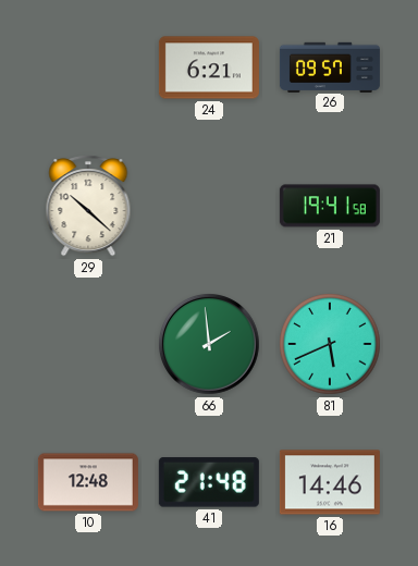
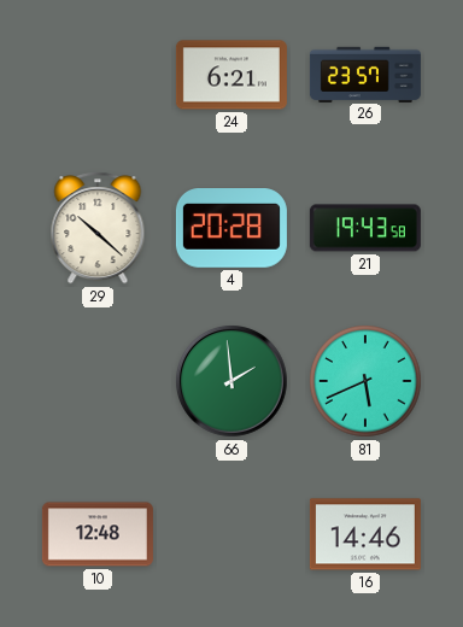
26: 09:57 -> 23:57 (365, 74)
4: none -> 20:28 (231, 228)
21: 19:41 -> 19:43 (365, 228)
41: 21:48 -> none (209, 482)
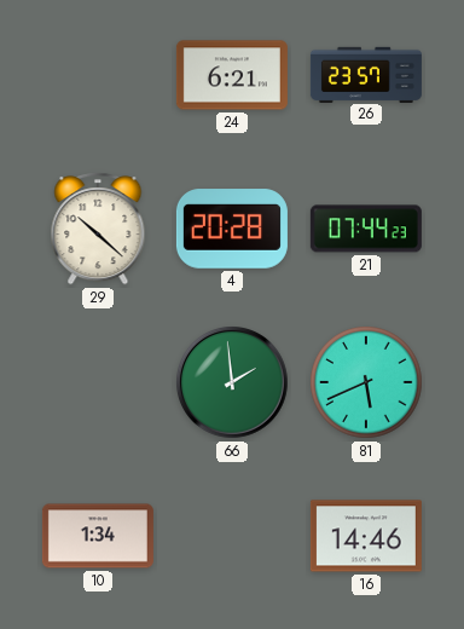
21: 19:43 -> 07:44 (366, 229)
10: 12:48 -> 1:34 (98, 536)
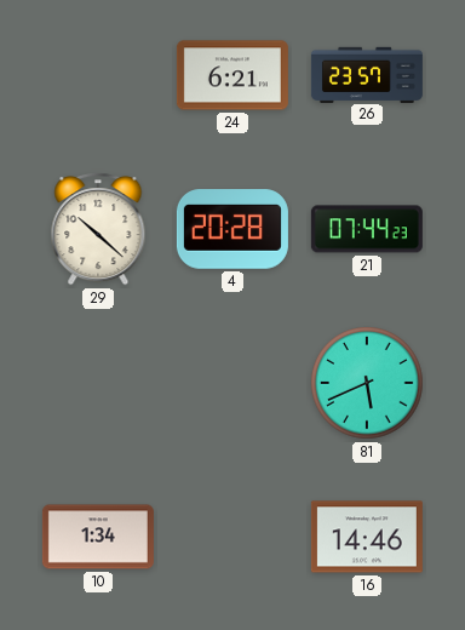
66: 1:59 -> none (233, 383)
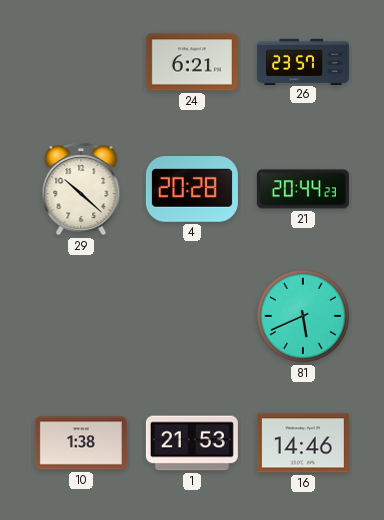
21: 07:44 -> 20:44 (303, 189)
10: 1:34 -> 1:38 (81, 443)
1: none -> 21:53 (192, 443)
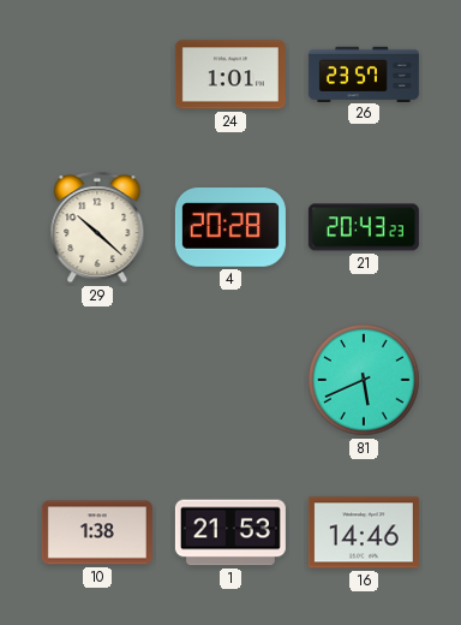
24: 6:21 -> 1:01 (230, 75)
21: 20:44 -> 20:43 (364, 227)
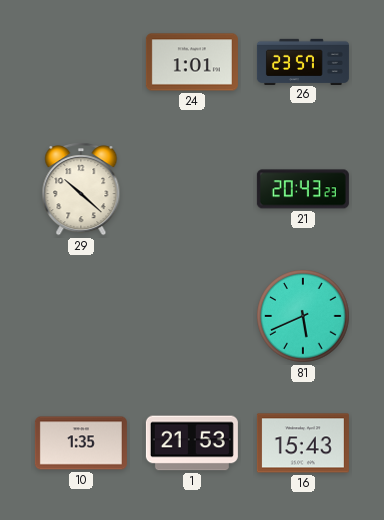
4: 20:28 -> none (230, 227)
10: 1:38 -> 1:35 (81, 443)
16: 14:46 -> 15:43 (303, 443)
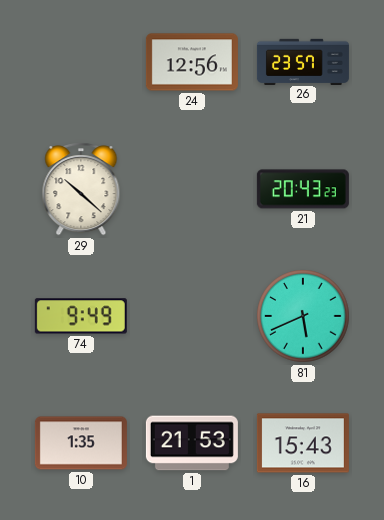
24: 1:01 -> 12:56 (192, 62)
74: none -> 9:49 (81, 316)
